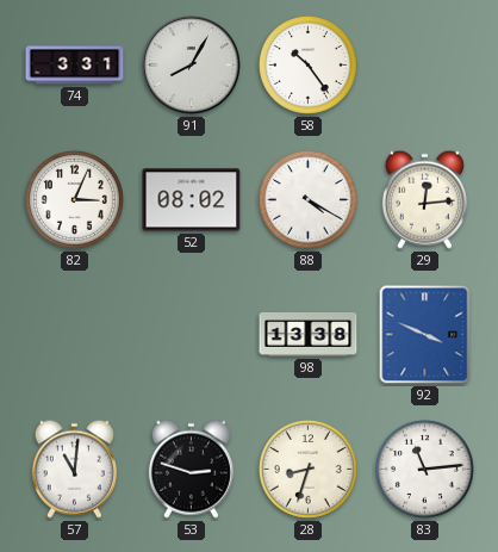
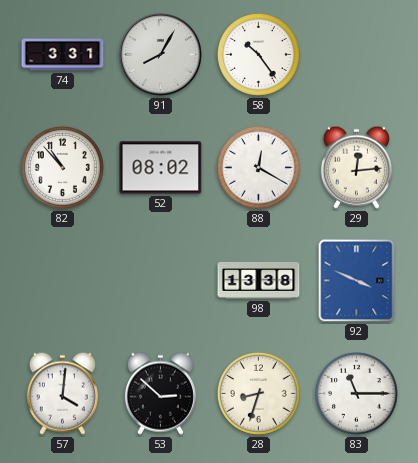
82: 3:04 -> 10:53 (62, 167)
88: 4:20 -> 12:20 (258, 167)
57: 11:01 -> 4:01 (62, 393)
53: 2:48 -> 2:52 (160, 393)
83: 11:14 -> 11:15 (356, 393)
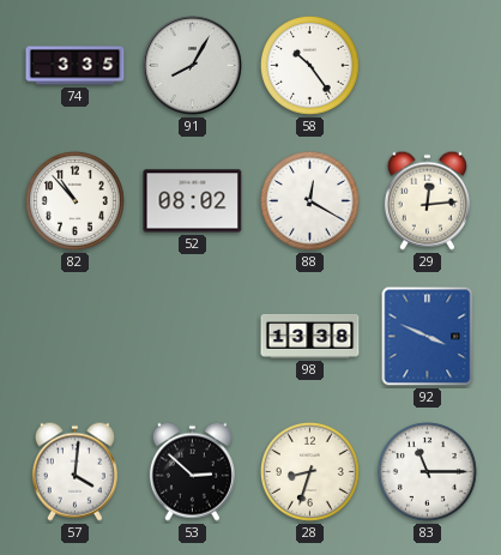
74: 3:31 -> 3:35 (76, 66)
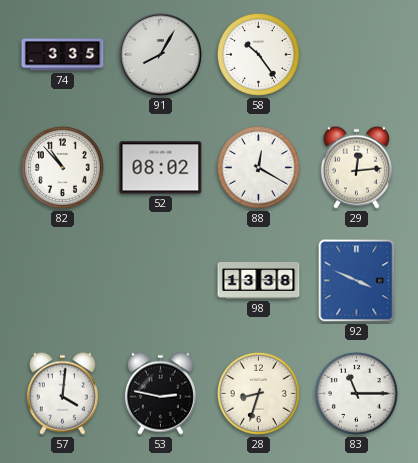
53: 2:52 -> 2:47 (160, 393)
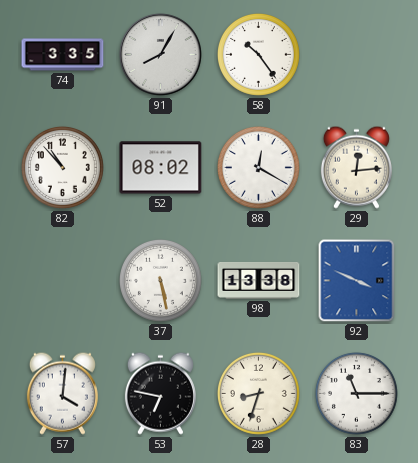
37: none -> 5:28 (160, 280)
53: 2:47 -> 6:47 (160, 393)
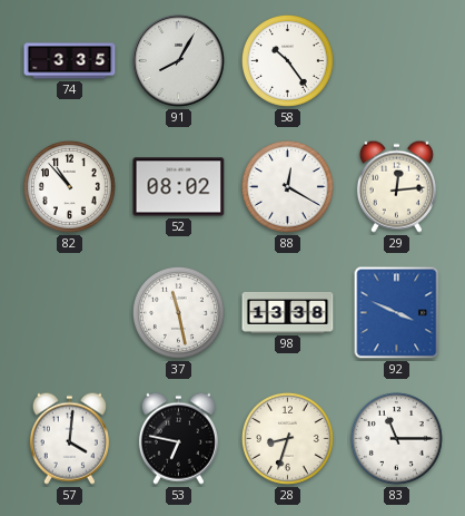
37: 5:28 -> 11:28 (178, 312)
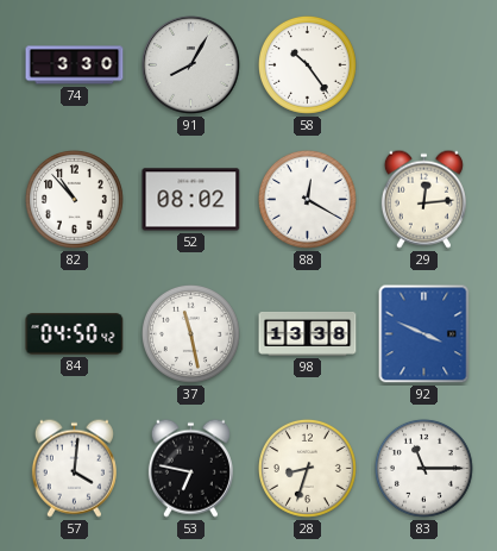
74: 3:35 -> 3:30 (75, 65)
84: none -> 04:50 (75, 334)
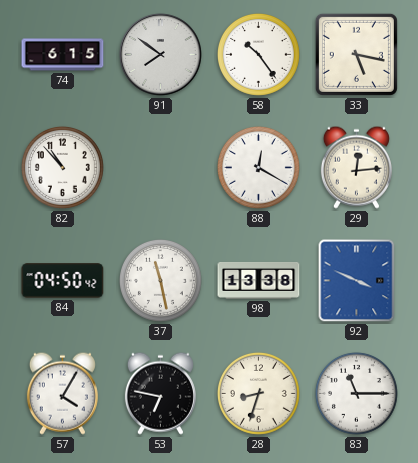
74: 3:30 -> 6:15 (63, 55)
91: 8:05 -> 7:51 (161, 55)
33: none -> 5:17 (356, 54)
52: 08:02 -> none (191, 200)
57: 4:01 -> 4:05 (62, 393)
